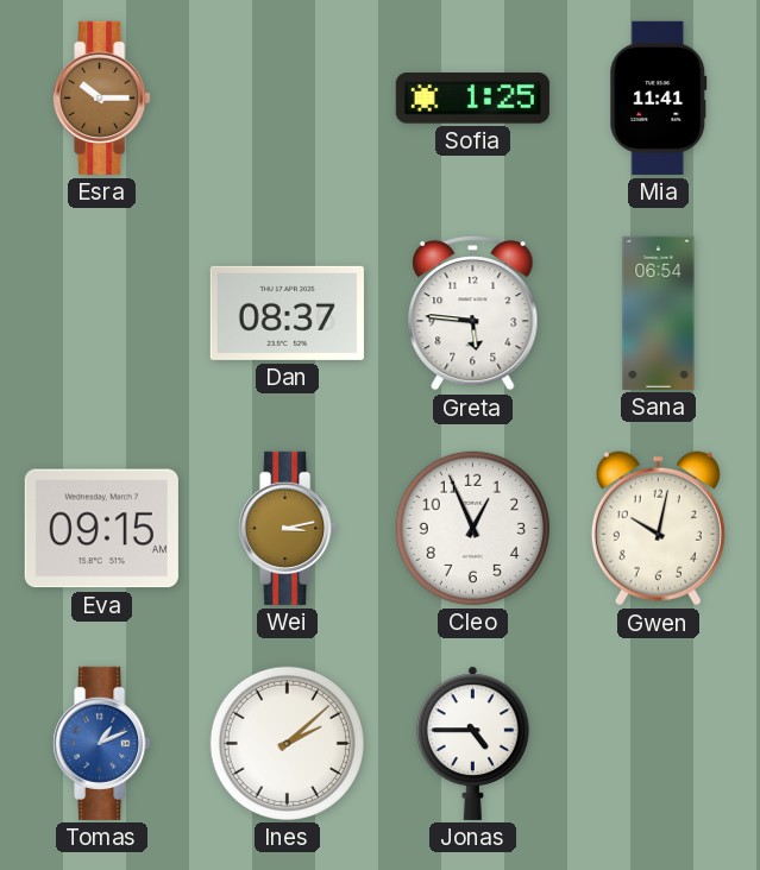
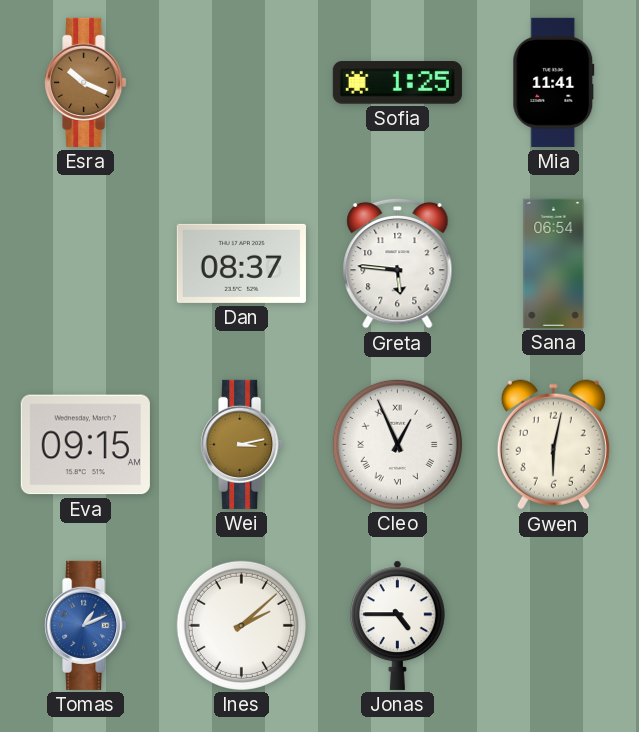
Esra: 10:15 -> 10:19 (86, 82)
Cleo numerals: Arabic -> Roman (397, 444)
Gwen: 10:02 -> 6:02 (553, 445)
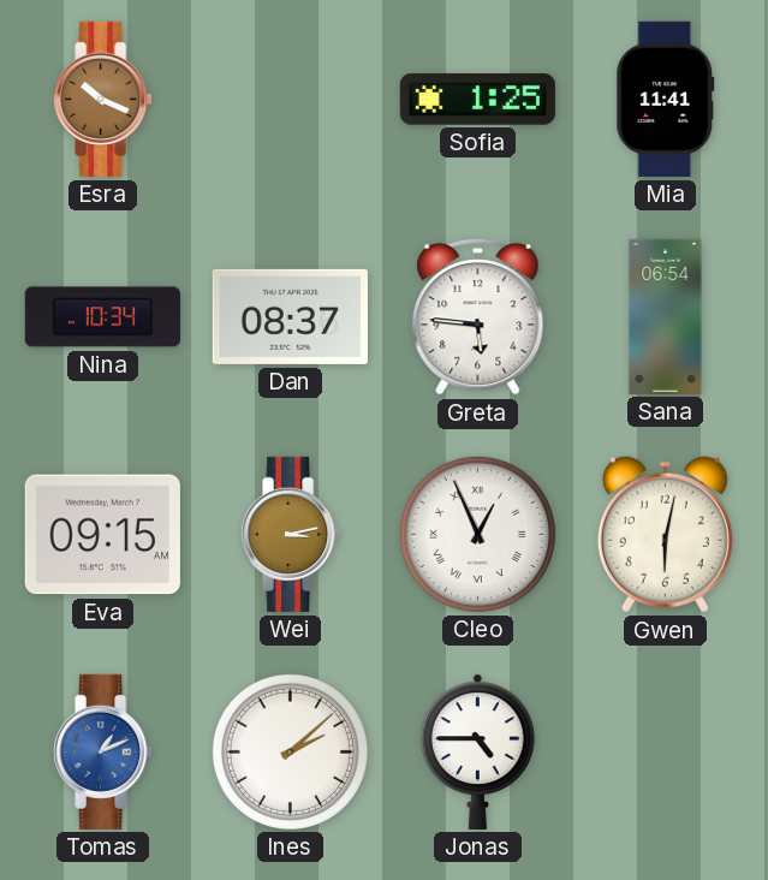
Nina: none -> 10:34 (102, 317)
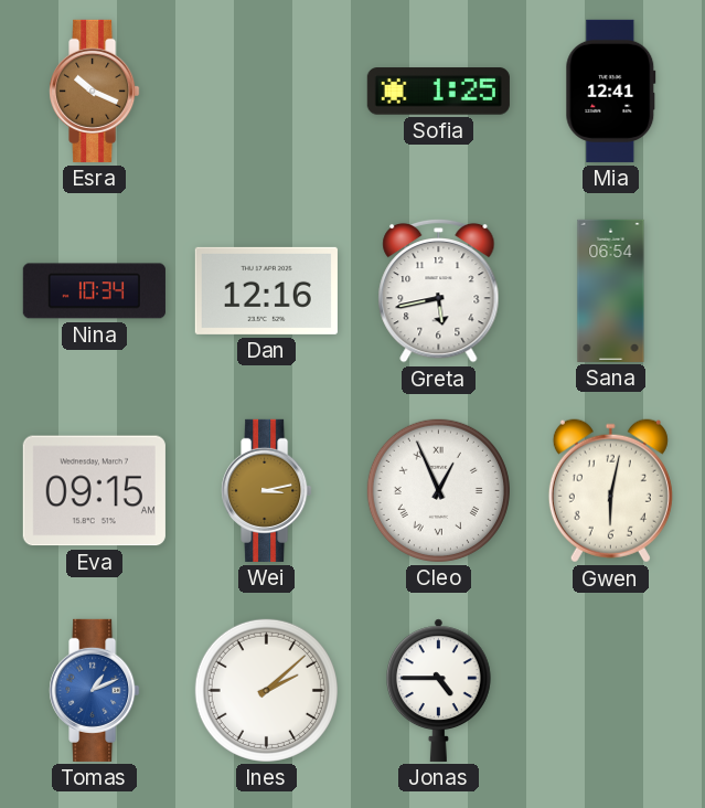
Mia: 11:41 -> 12:41 (611, 91)
Dan: 08:37 -> 12:16 (266, 290)
Greta: 5:46 -> 5:43 (439, 290)
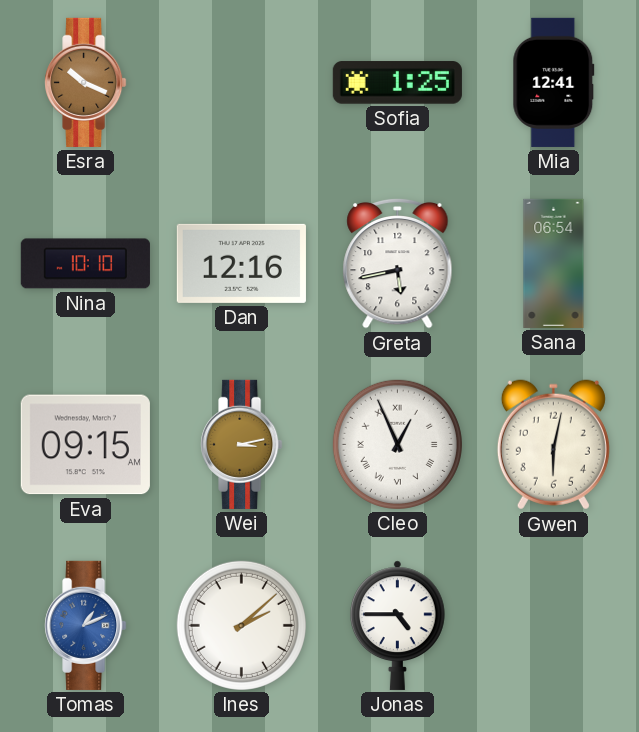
Nina: 10:34 -> 10:10 (85, 264)
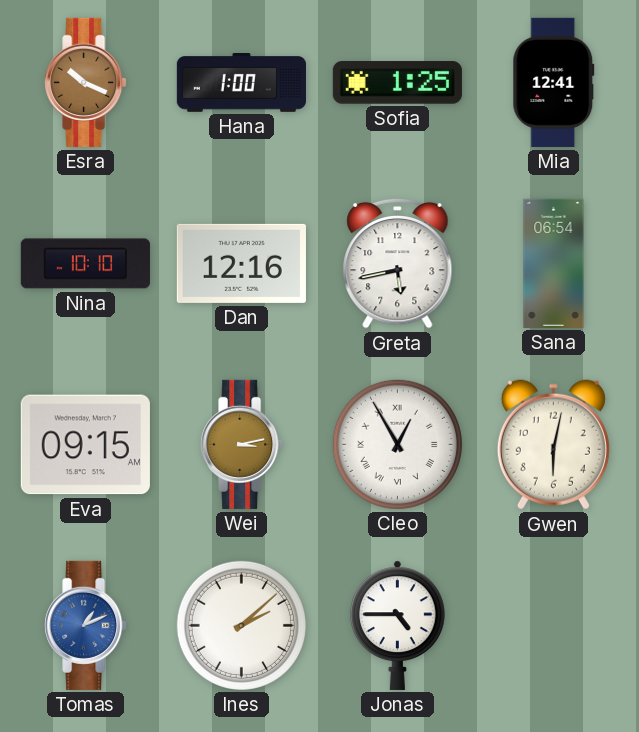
Hana: none -> 1:00 (241, 83)
Cleo: 12:56 -> 12:55 (397, 444)
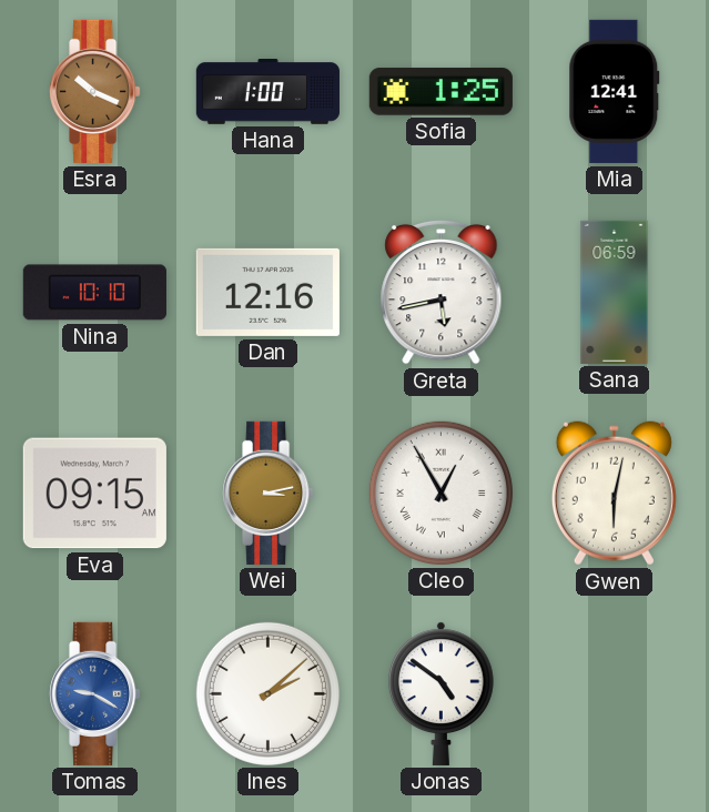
Sana: 06:54 -> 06:59 (615, 292)
Tomas: 1:11 -> 9:20 (95, 693)
Jonas: 4:45 -> 4:51 (442, 693)
